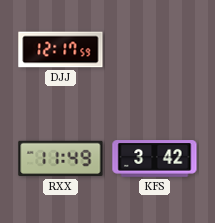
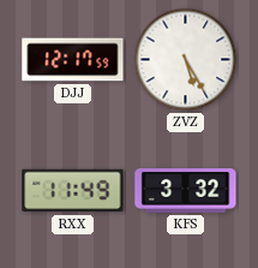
ZVZ: none -> 5:25 (186, 60)
KFS: 3:42 -> 3:32 (186, 191)
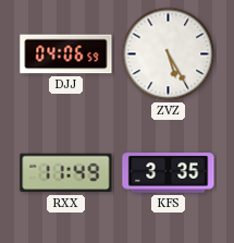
DJJ: 12:17 -> 04:06 (66, 54)
KFS: 3:32 -> 3:35 (169, 173)
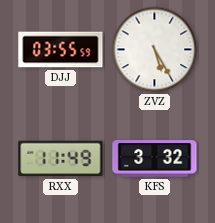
DJJ: 04:06 -> 03:55 (61, 50)
KFS: 3:35 -> 3:32 (155, 159)
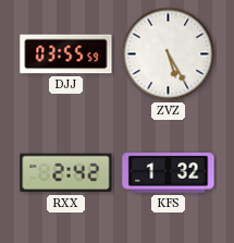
RXX: 11:49 -> 2:42 (66, 173)
KFS: 3:32 -> 1:32 (169, 173)
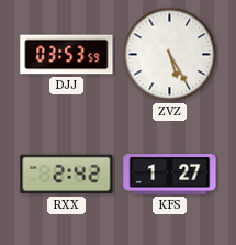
DJJ: 03:55 -> 03:53 (67, 55)
KFS: 1:32 -> 1:27 (170, 175)
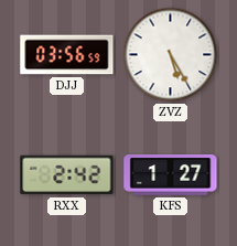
DJJ: 03:53 -> 03:56 (67, 55)
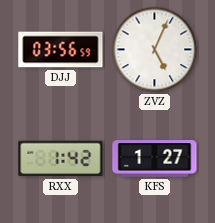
ZVZ: 5:25 -> 5:04 (155, 50)
RXX: 2:42 -> 1:42 (61, 159)
